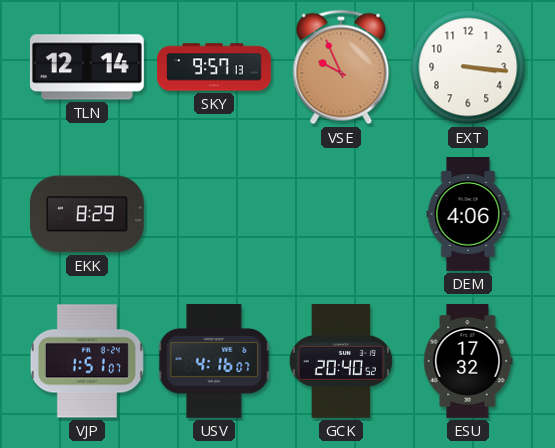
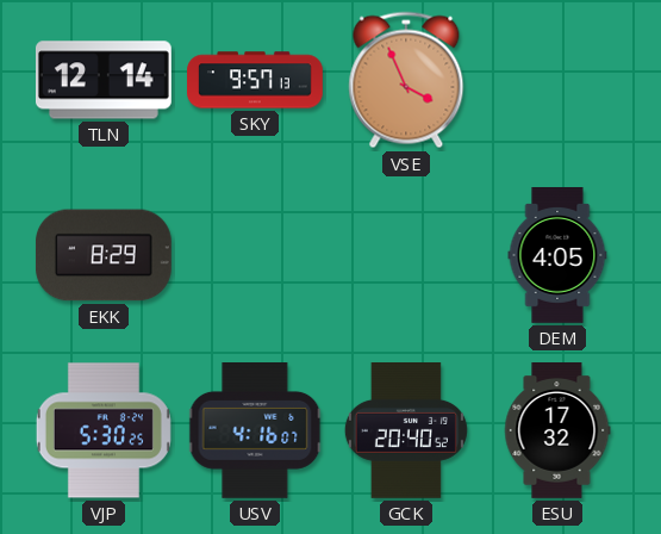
VSE: 9:56 -> 3:56 (406, 80)
EXT: 3:16 -> none (468, 67)
DEM: 4:06 -> 4:05 (557, 256)
VJP: 1:51 -> 5:30 (104, 430)
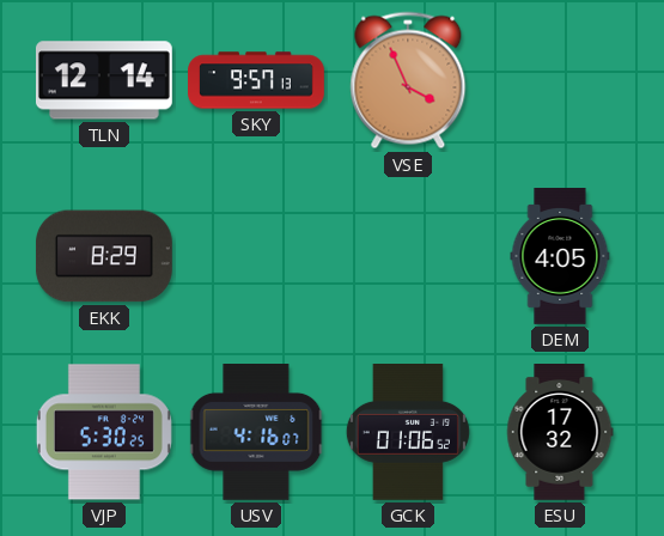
GCK: 20:40 -> 01:06 (408, 433)
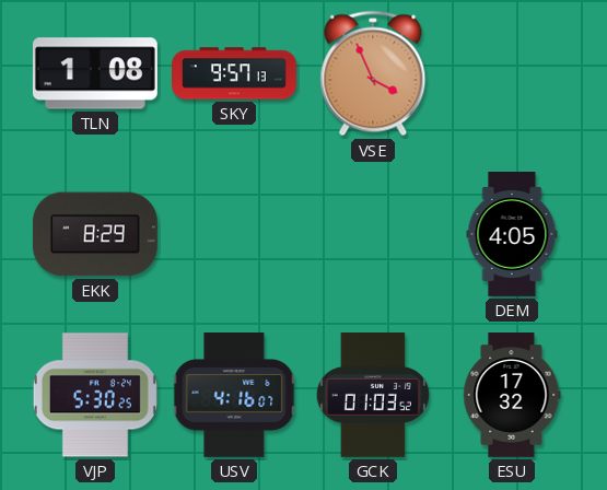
TLN: 12:14 -> 1:08 (95, 73)
GCK: 01:06 -> 01:03 (373, 396)
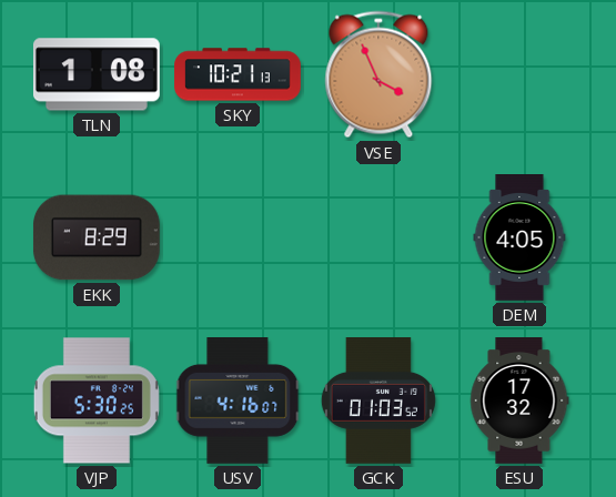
SKY: 9:57 -> 10:21 (238, 74)
